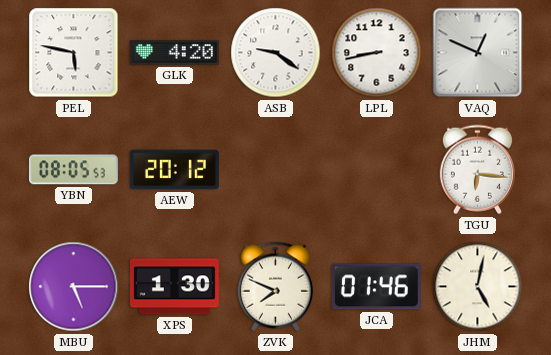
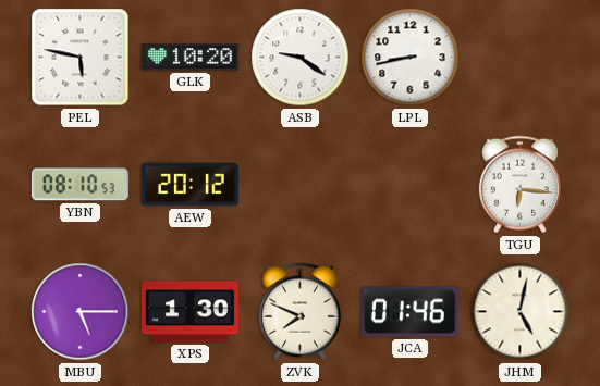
GLK: 4:20 -> 10:20 (189, 58)
VAQ: 12:49 -> none (478, 53)
YBN: 08:05 -> 08:10 (79, 185)
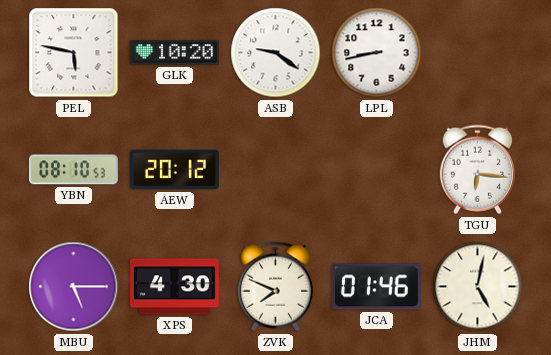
XPS: 1:30 -> 4:30 (174, 287)
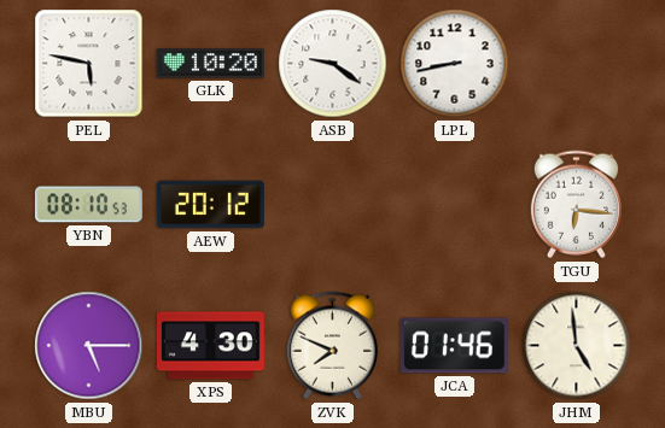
JHM: 5:02 -> 4:59 (577, 346)
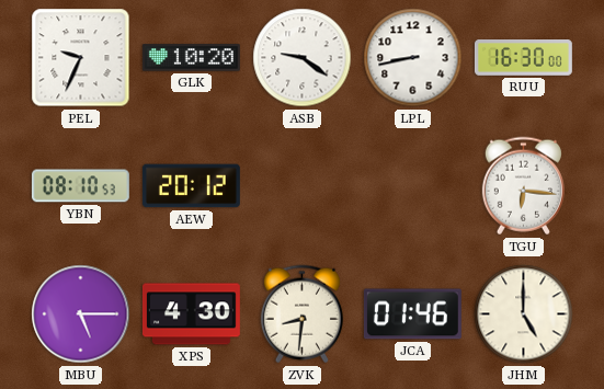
PEL: 5:47 -> 9:34 (81, 58)
RUU: none -> 16:30 (523, 58)
ZVK: 7:49 -> 8:31 (301, 314)
JHM: 4:59 -> 5:00 (524, 314)
